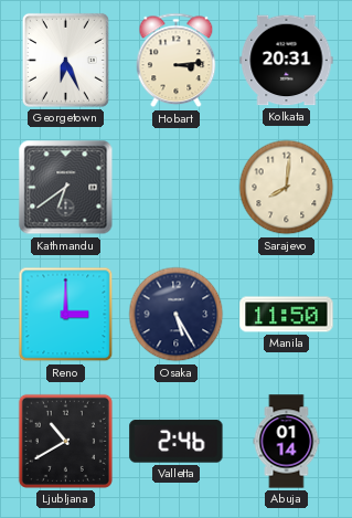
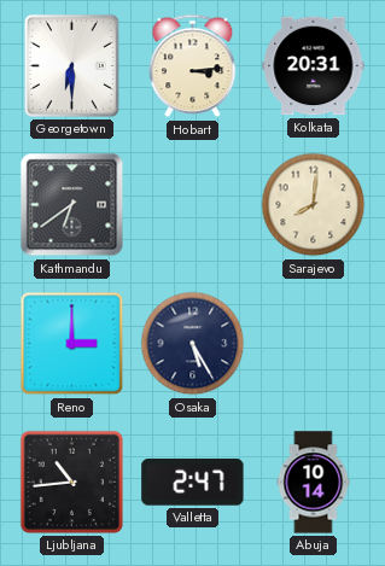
Georgetown: 6:26 -> 6:30 (71, 65)
Manila: 11:50 -> none (287, 315)
Ljubljana: 10:40 -> 10:44 (71, 482)
Valletta: 2:46 -> 2:47 (193, 483)
Abuja: 01:14 -> 10:14 (314, 483)
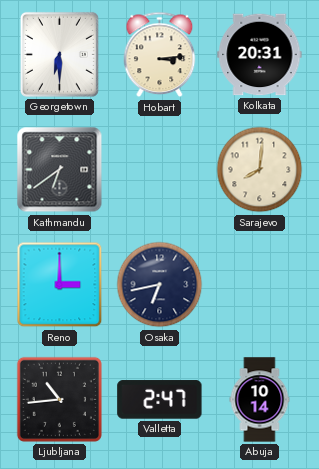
Osaka: 5:25 -> 6:43 (160, 285)
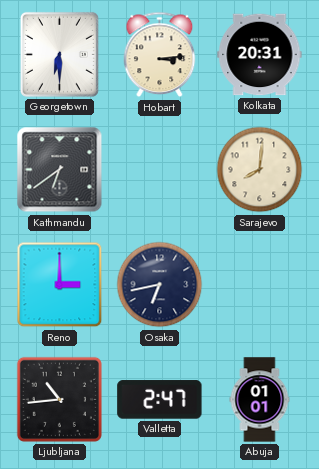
Abuja: 10:14 -> 01:01 (260, 400)
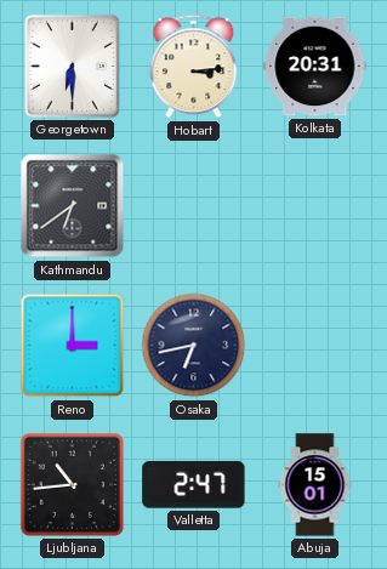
Sarajevo: 8:01 -> none (260, 170)
Abuja: 01:01 -> 15:01 (315, 485)
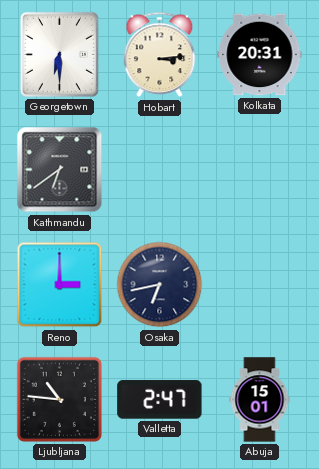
Ljubljana: 10:44 -> 10:46 (59, 399)
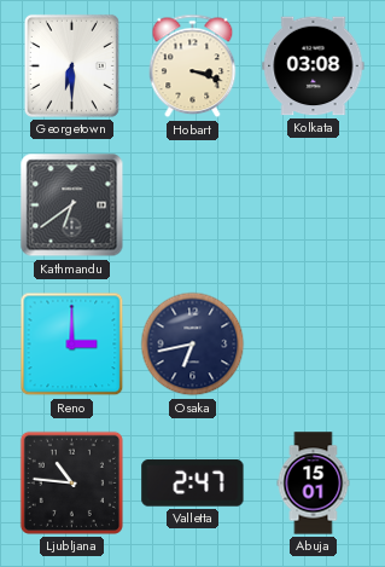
Hobart: 3:14 -> 3:18 (193, 66)
Kolkata: 20:31 -> 03:08 (314, 66)
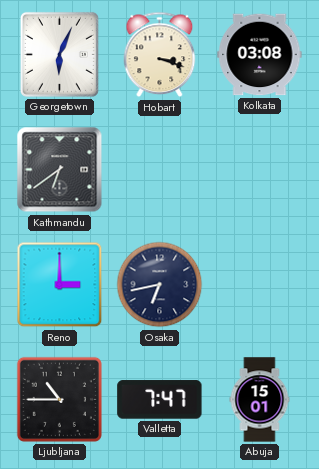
Georgetown: 6:30 -> 6:04 (59, 54)
Ljubljana: 10:46 -> 10:45 (59, 399)
Valletta: 2:47 -> 7:47 (160, 400)
